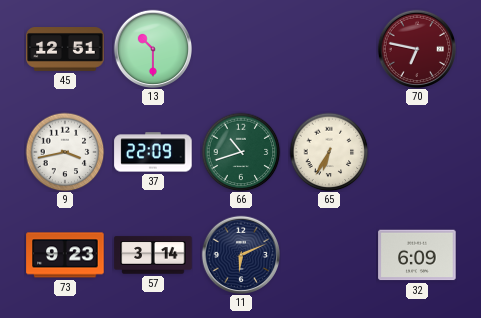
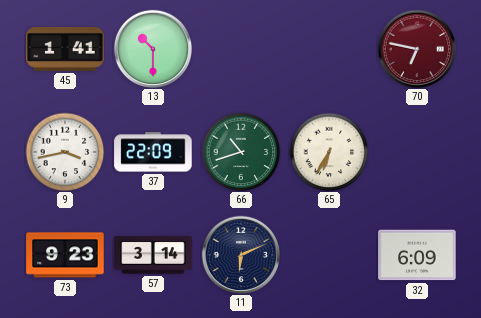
45: 12:51 -> 1:41 (65, 50)
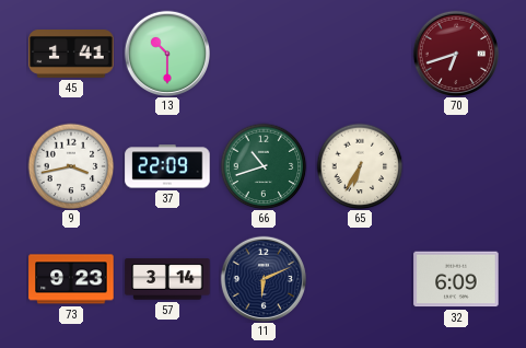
70: 6:47 -> 6:42 (455, 53)
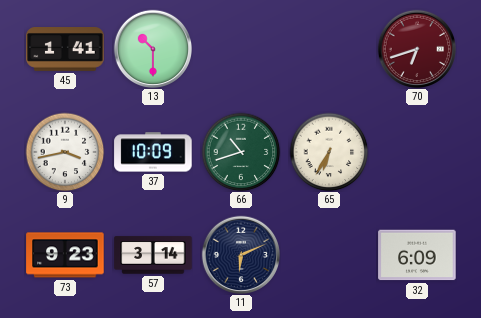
37: 22:09 -> 10:09 (153, 152)
